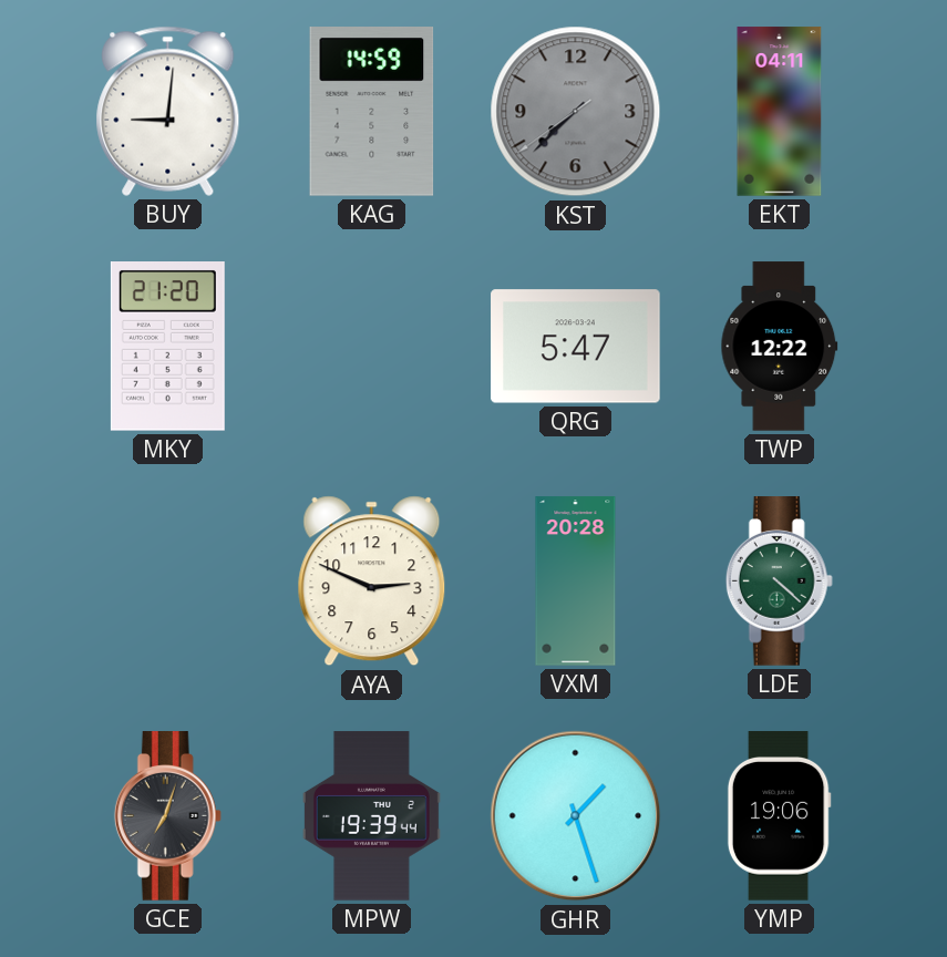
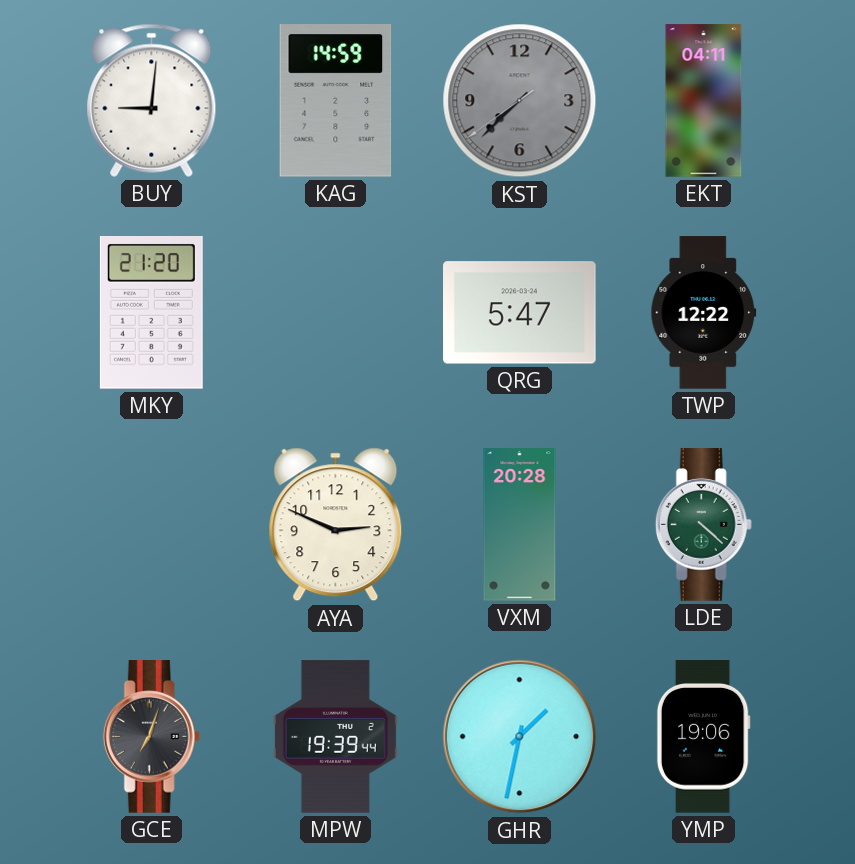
GHR: 1:27 -> 1:32 (520, 737)
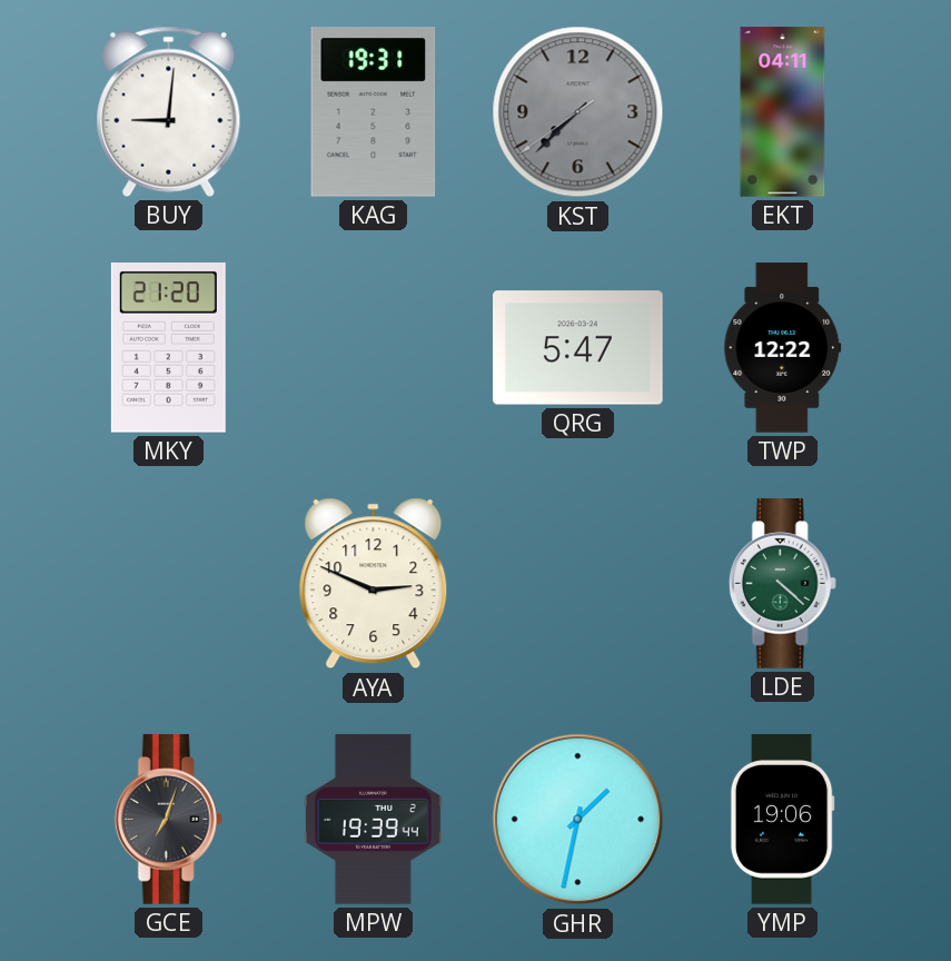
KAG: 14:59 -> 19:31 (374, 112)
VXM: 20:28 -> none (520, 525)
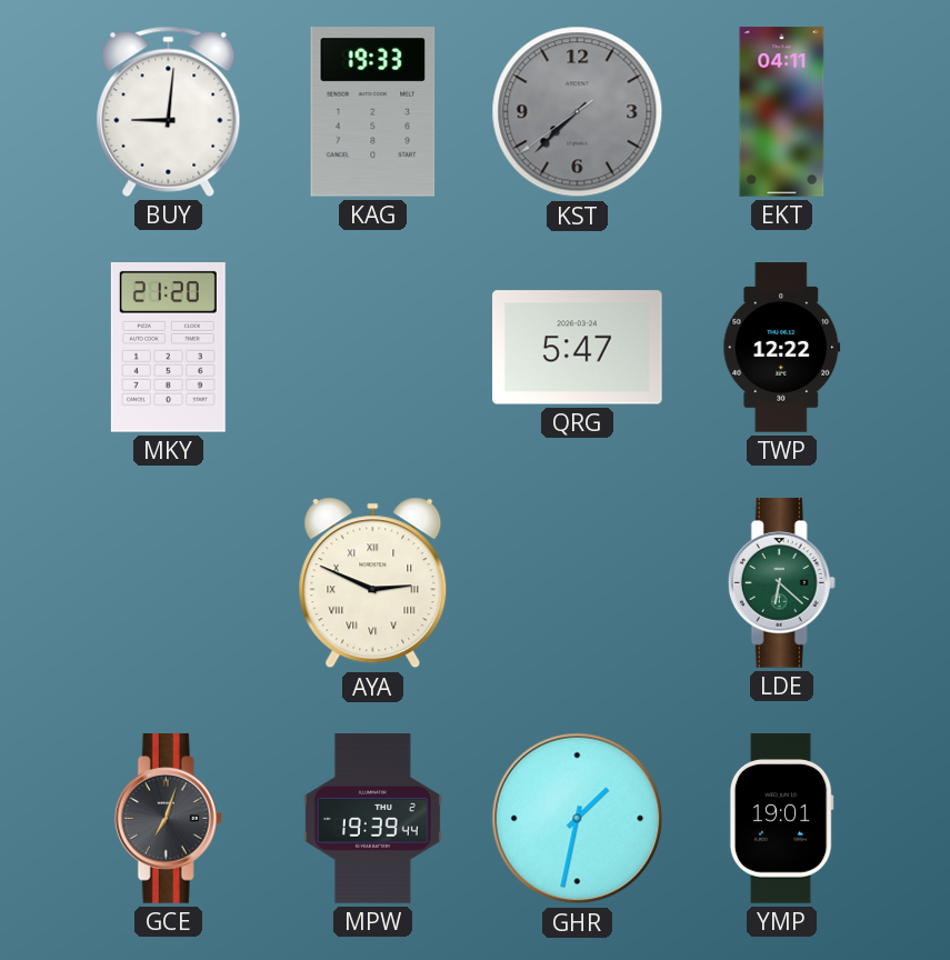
KAG: 19:31 -> 19:33 (373, 112)
AYA numerals: Arabic -> Roman (373, 583)
LDE: 4:22 -> 6:22 (781, 583)
YMP: 19:06 -> 19:01 (781, 819)
